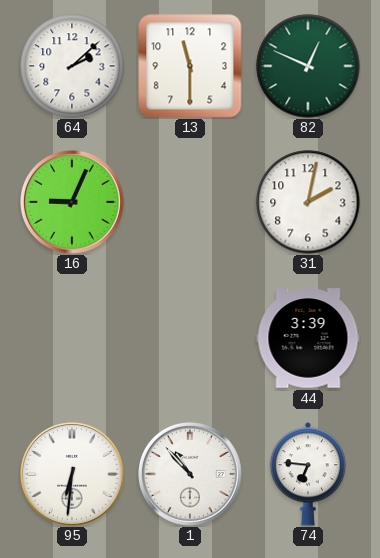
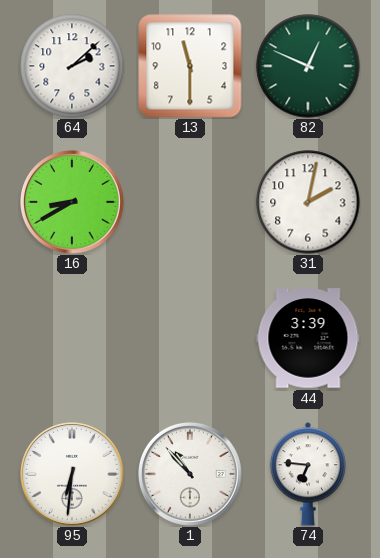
16: 9:04 -> 8:40 (73, 203)
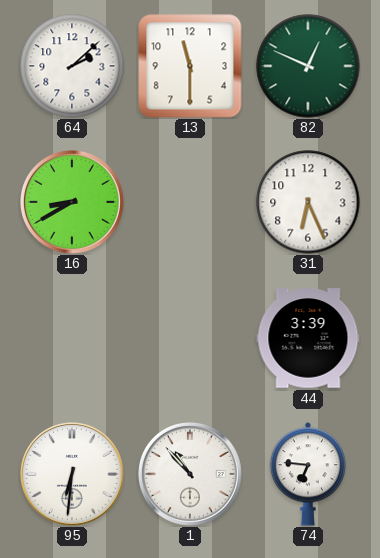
31: 2:02 -> 6:26 (308, 202)
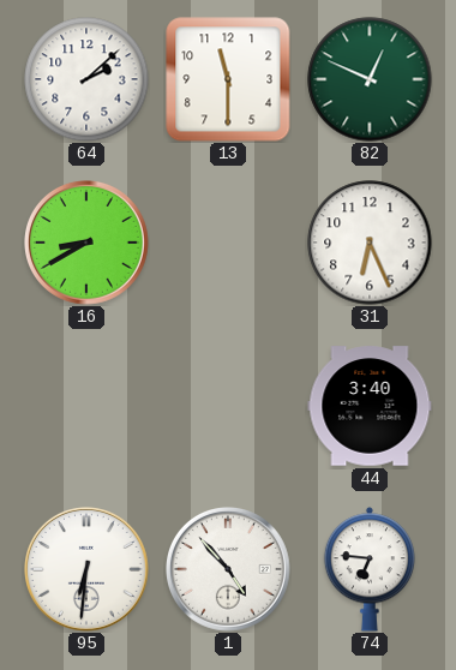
44: 3:39 -> 3:40 (370, 406)
1: 10:53 -> 4:53 (229, 570)
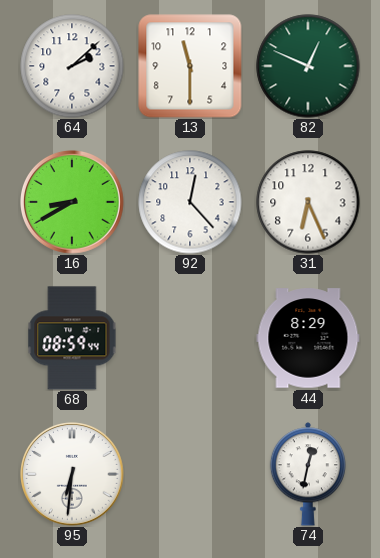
92: none -> 12:23 (190, 202)
68: none -> 08:59 (72, 338)
44: 3:40 -> 8:29 (308, 338)
1: 4:53 -> none (229, 570)
74: 6:46 -> 12:32 (307, 474)
